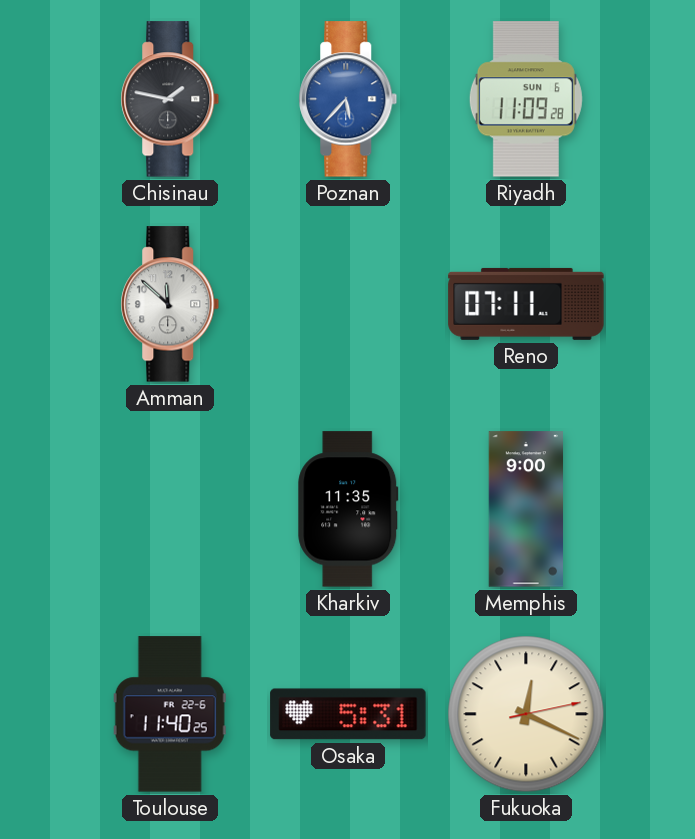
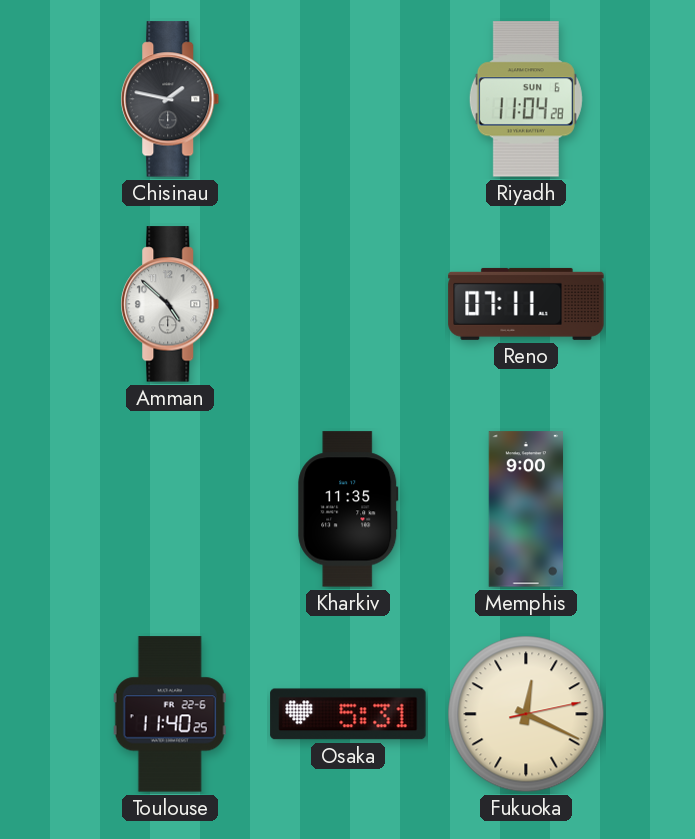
Poznan: 5:37 -> none (348, 99)
Riyadh: 11:09 -> 11:04 (526, 99)
Amman: 11:52 -> 4:52 (170, 304)
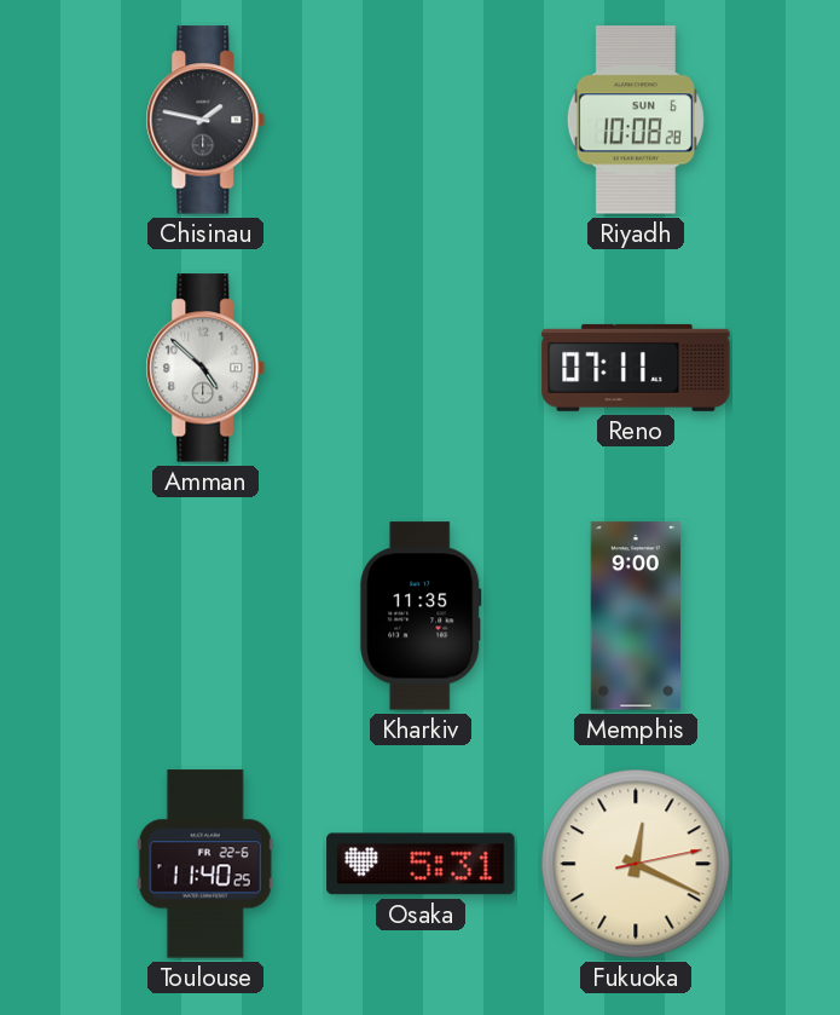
Riyadh: 11:04 -> 10:08 (636, 120)
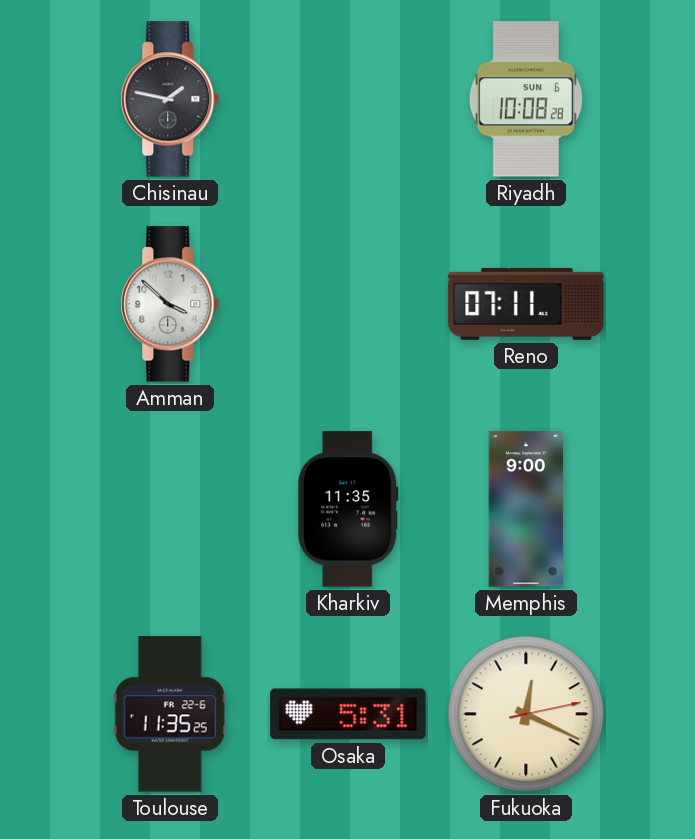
Amman: 4:52 -> 3:52 (170, 304)
Toulouse: 11:40 -> 11:35 (170, 714)
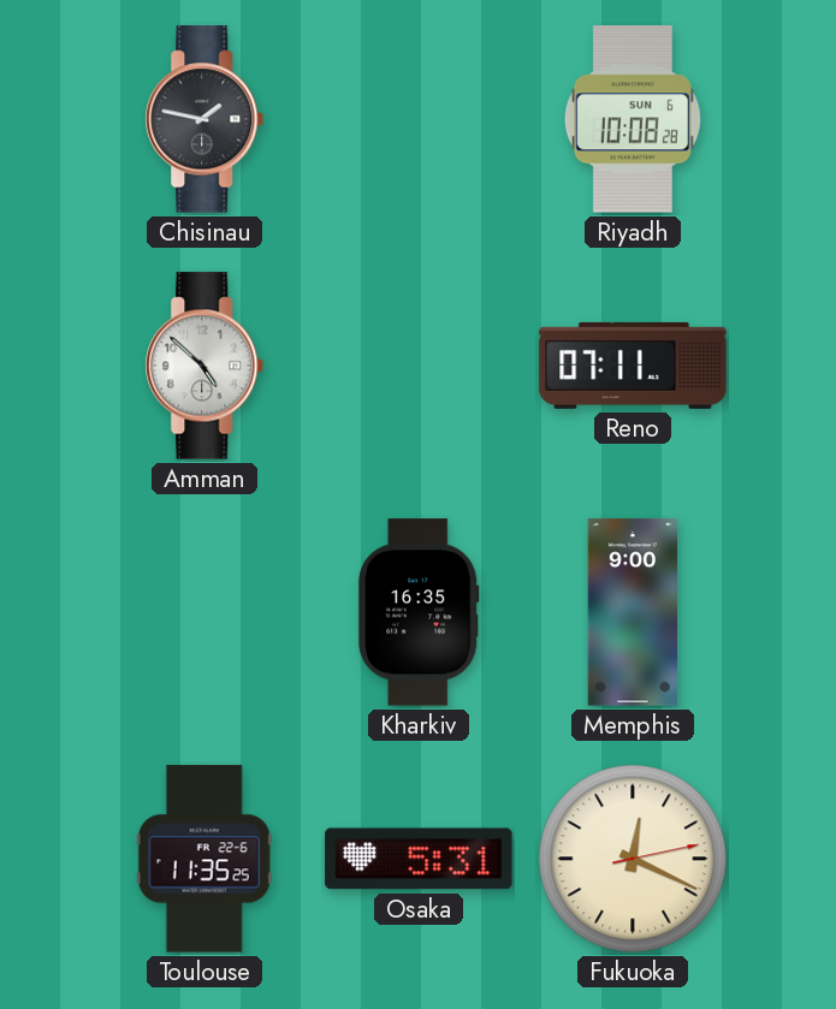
Amman: 3:52 -> 4:52 (204, 366)
Kharkiv: 11:35 -> 16:35 (419, 612)
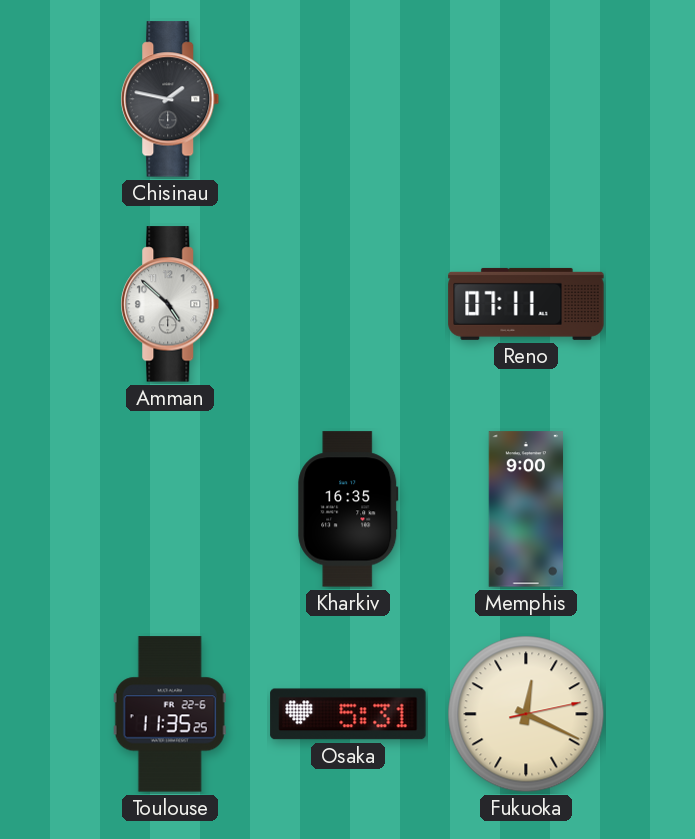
Riyadh: 10:08 -> none (633, 119)
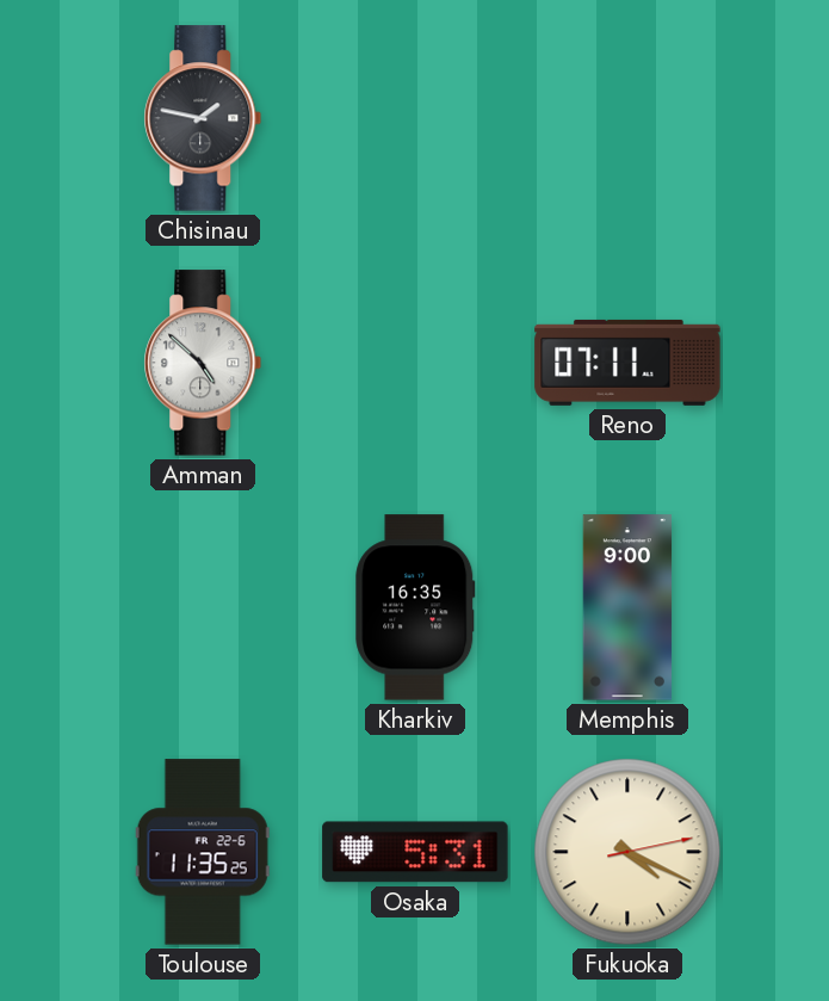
Fukuoka: 12:19 -> 4:19 (627, 852)
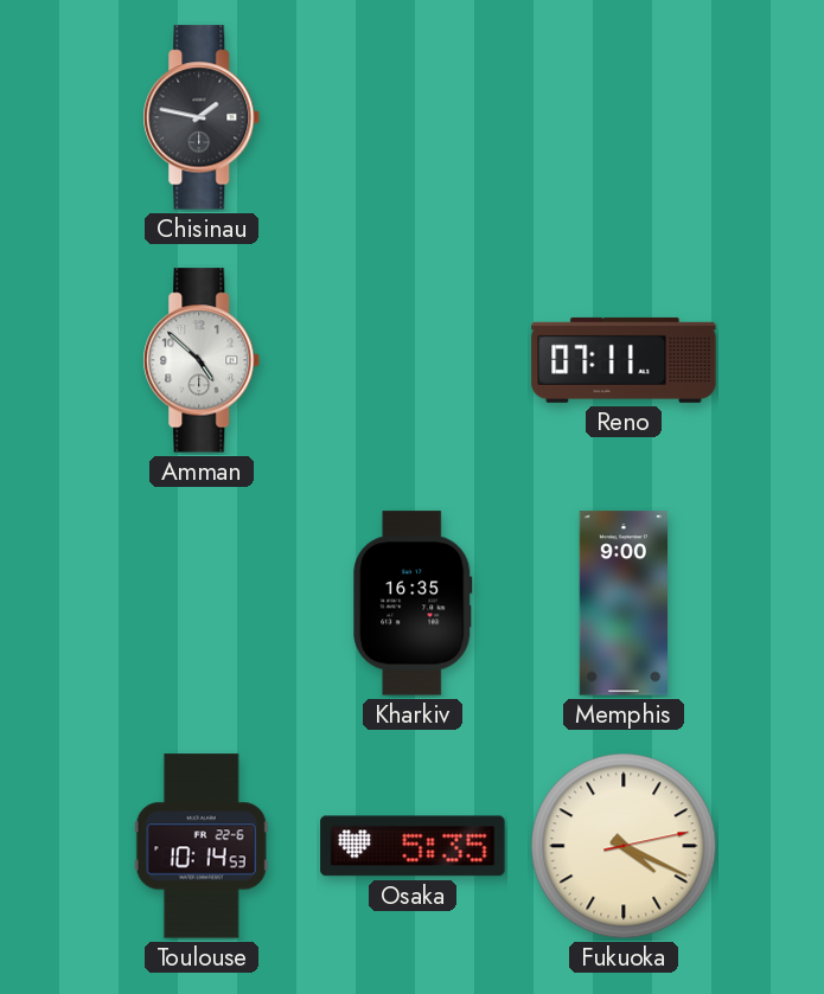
Toulouse: 11:35 -> 10:14 (202, 846)
Osaka: 5:31 -> 5:35 (413, 846)
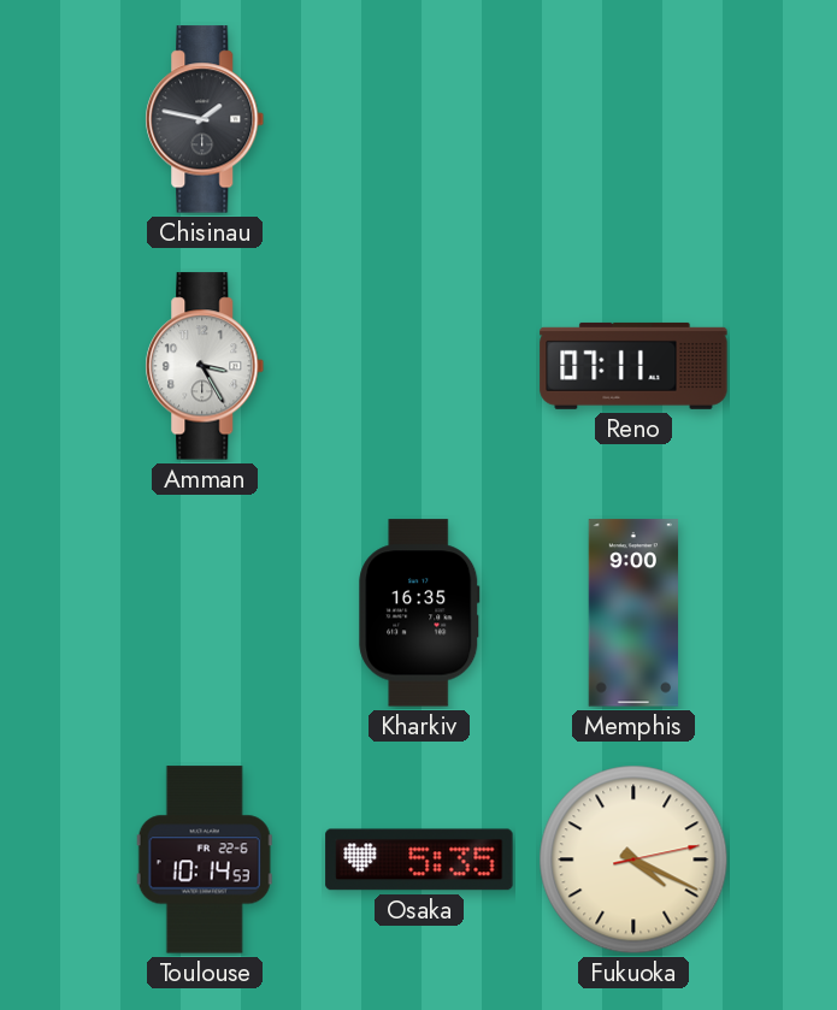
Amman: 4:52 -> 3:25 (205, 366)
